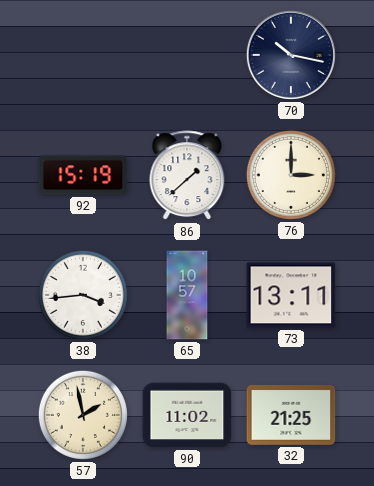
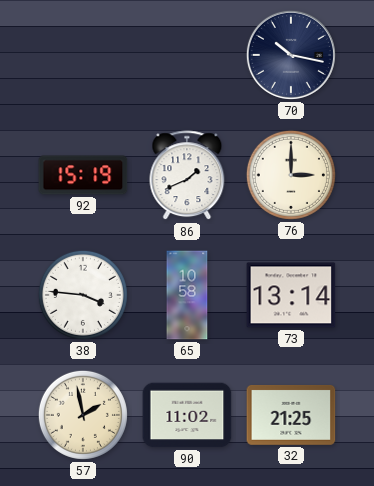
86: 1:38 -> 1:41 (187, 176)
38: 3:44 -> 3:46 (83, 295)
65: 10:57 -> 10:58 (187, 295)
73: 13:11 -> 13:14 (291, 295)
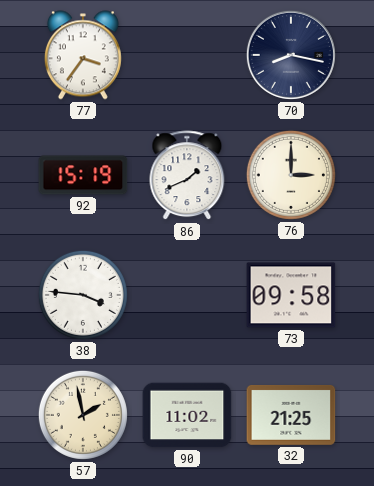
77: none -> 3:36 (83, 55)
70: 10:17 -> 8:17 (291, 55)
65: 10:58 -> none (187, 295)
73: 13:14 -> 09:58 (291, 295)
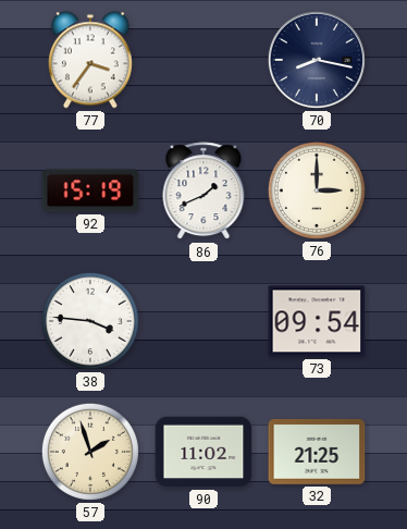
73: 09:58 -> 09:54 (317, 321)
57: 1:58 -> 1:57 (90, 452)
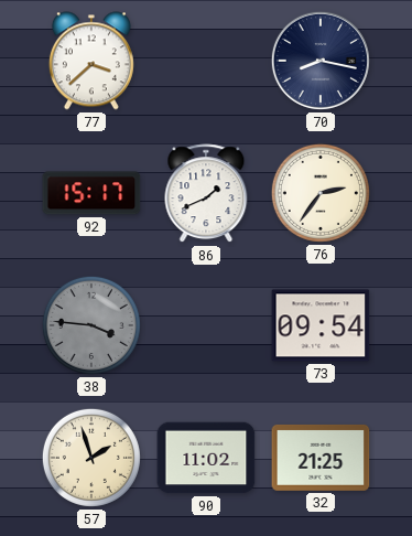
77: 3:36 -> 3:38 (91, 61)
92: 15:19 -> 15:17 (91, 193)
76: 3:00 -> 2:36 (321, 193)
38 dial: white -> grey (91, 325)
